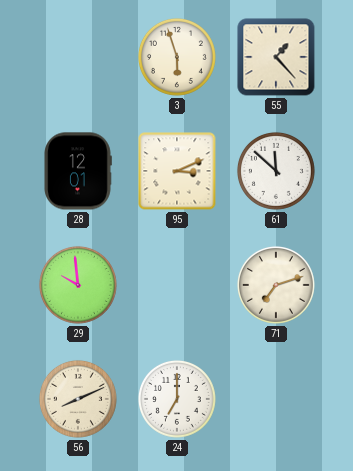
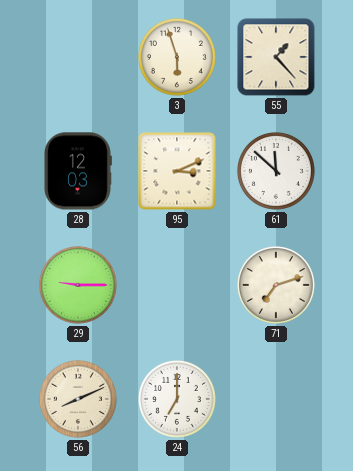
28: 12:01 -> 12:03 (78, 171)
29: 9:59 -> 9:15 (78, 285)
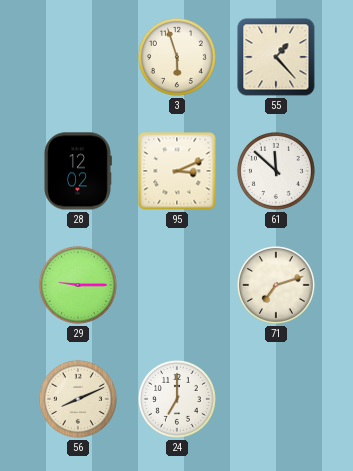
28: 12:03 -> 12:02 (78, 171)
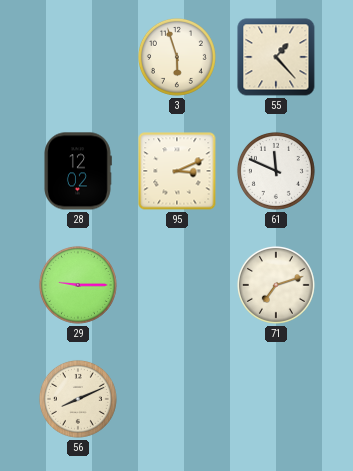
61: 11:52 -> 11:49 (276, 171)
24: 7:00 -> none (177, 399)
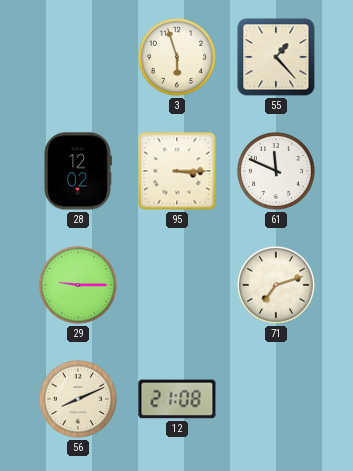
95: 3:11 -> 3:15 (177, 171)
12: none -> 21:08 (177, 399)
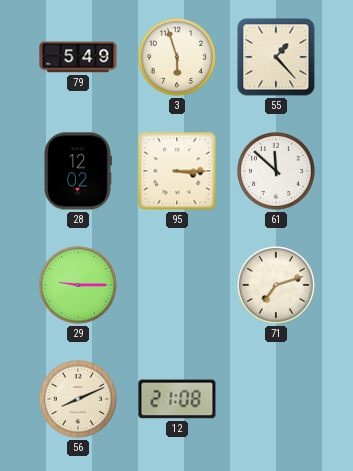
79: none -> 5:49 (78, 57)
61: 11:49 -> 11:52 (276, 171)
